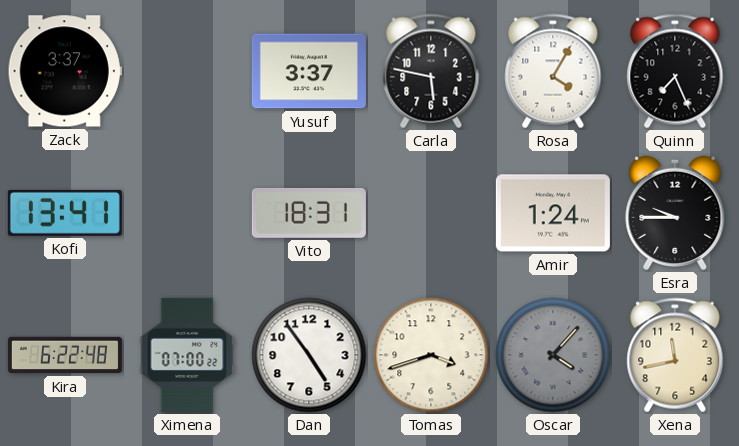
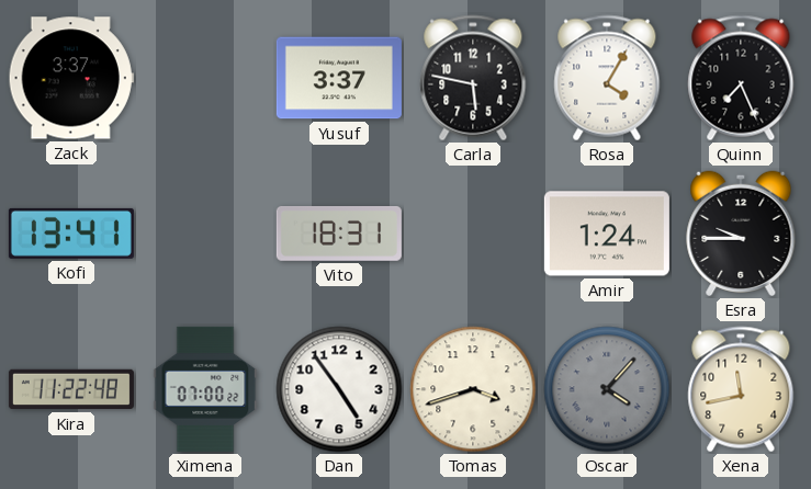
Kira: 6:22 -> 11:22 (71, 389)
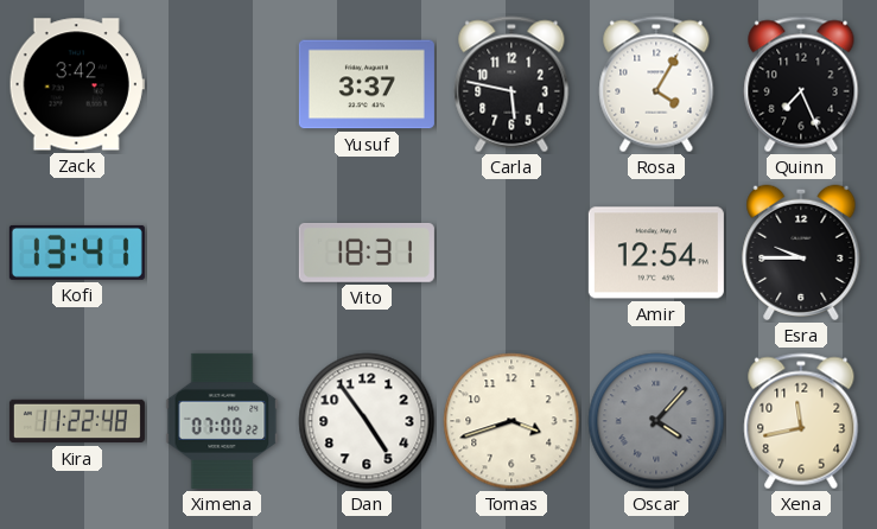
Zack: 3:37 -> 3:42 (77, 84)
Amir: 1:24 -> 12:54 (656, 253)
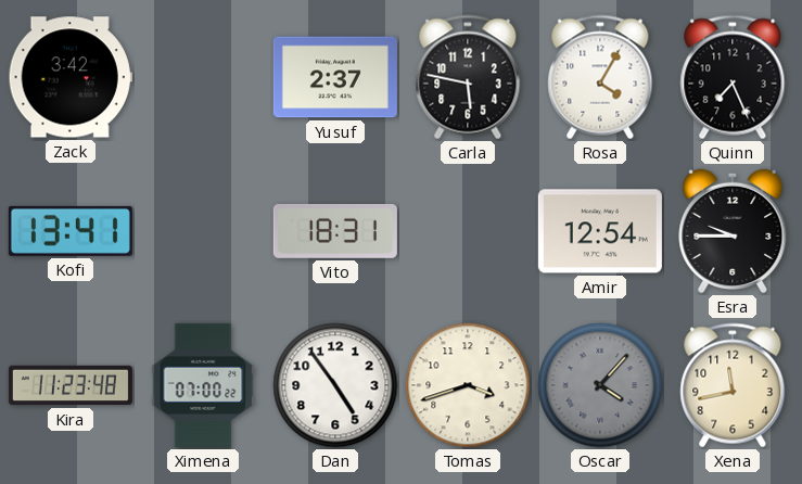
Yusuf: 3:37 -> 2:37 (335, 77)
Kira: 11:22 -> 11:23 (71, 385)
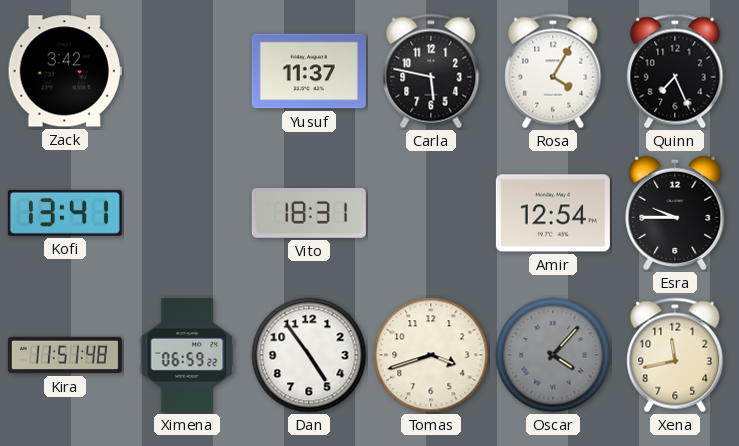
Yusuf: 2:37 -> 11:37 (309, 71)
Kira: 11:23 -> 11:51 (65, 355)
Ximena: 07:00 -> 06:59 (187, 355)
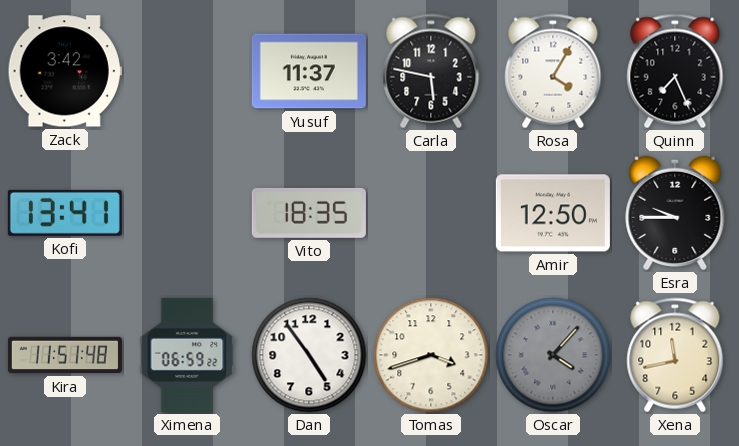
Vito: 18:31 -> 18:35 (309, 213)
Amir: 12:54 -> 12:50 (553, 213)
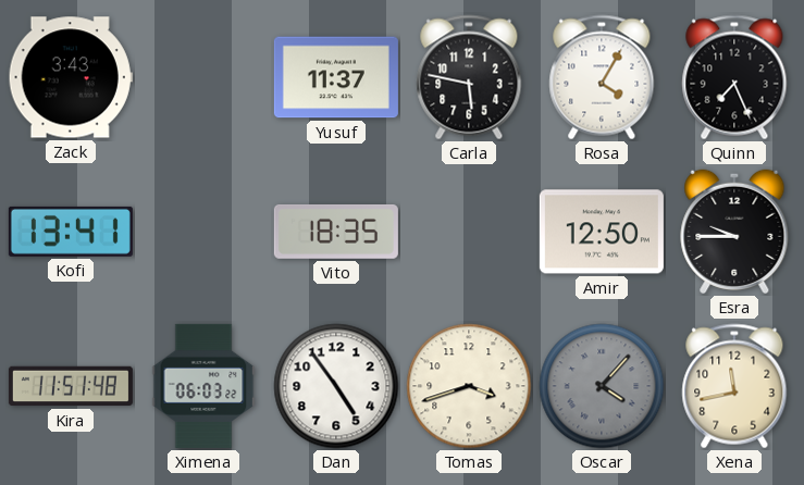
Zack: 3:42 -> 3:43 (71, 77)
Ximena: 06:59 -> 06:03 (203, 386)
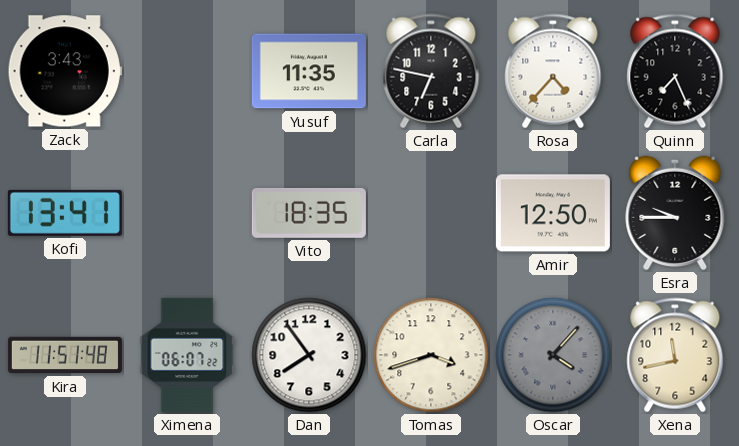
Yusuf: 11:37 -> 11:35 (309, 71)
Carla: 5:47 -> 6:47 (431, 71)
Rosa: 4:05 -> 4:37 (553, 71)
Ximena: 06:03 -> 06:07 (187, 355)
Dan: 4:54 -> 7:54 (309, 355)
